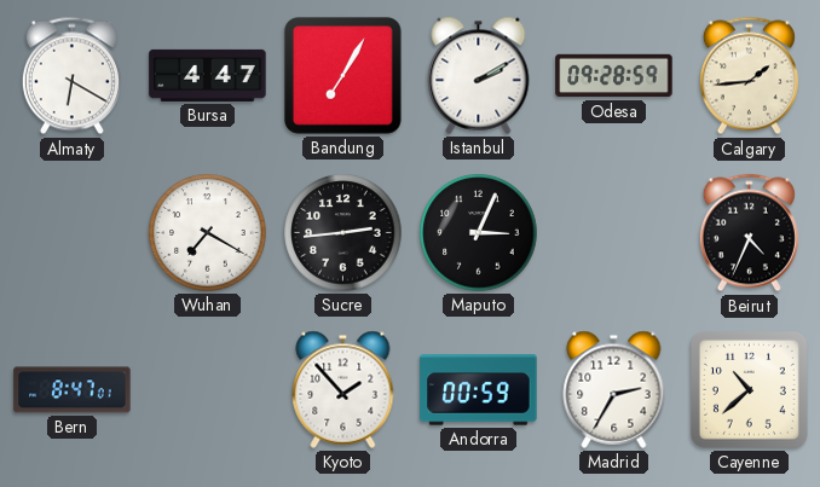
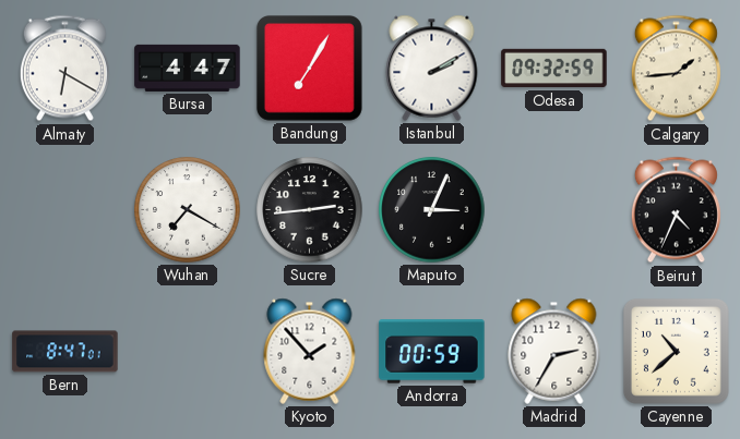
Odesa: 09:28 -> 09:32 (554, 69)
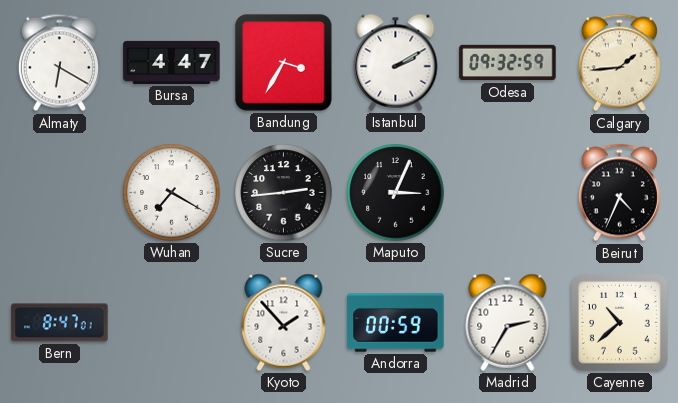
Bandung: 7:05 -> 3:35 (283, 62)
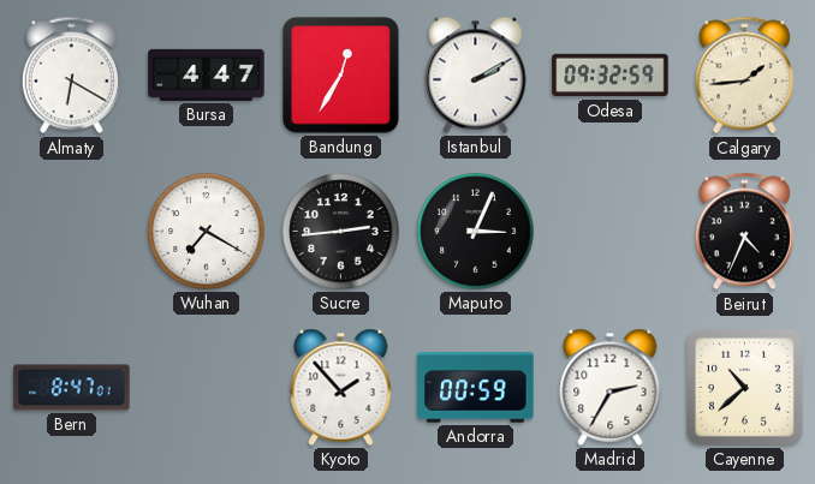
Bandung: 3:35 -> 12:35 (340, 74)
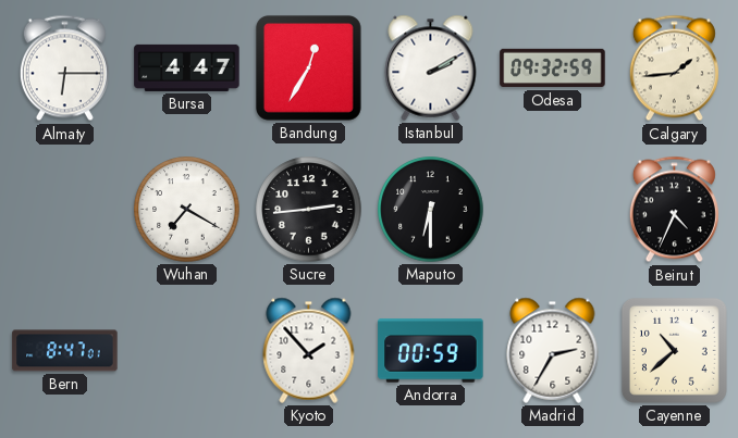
Almaty: 6:20 -> 6:15 (64, 68)
Maputo: 3:04 -> 6:30 (431, 210)
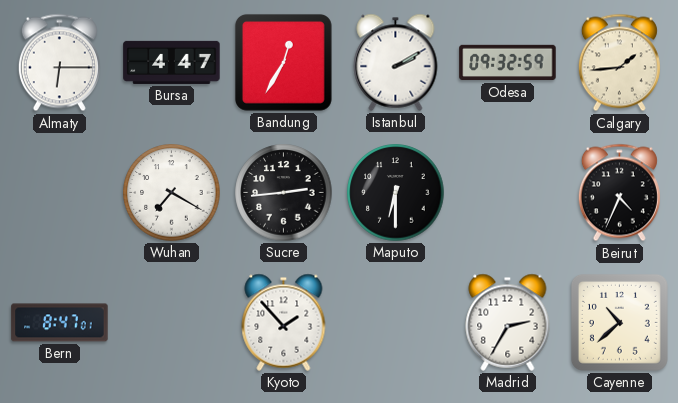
Andorra: 00:59 -> none (431, 351)
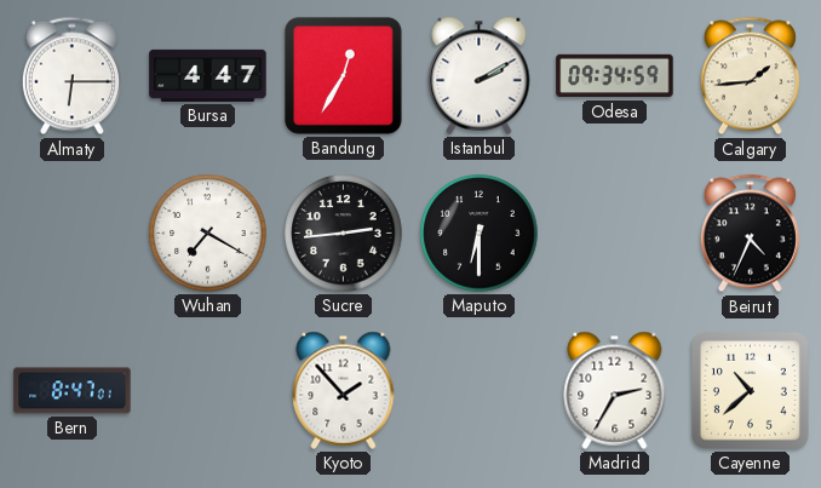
Odesa: 09:32 -> 09:34 (615, 76)
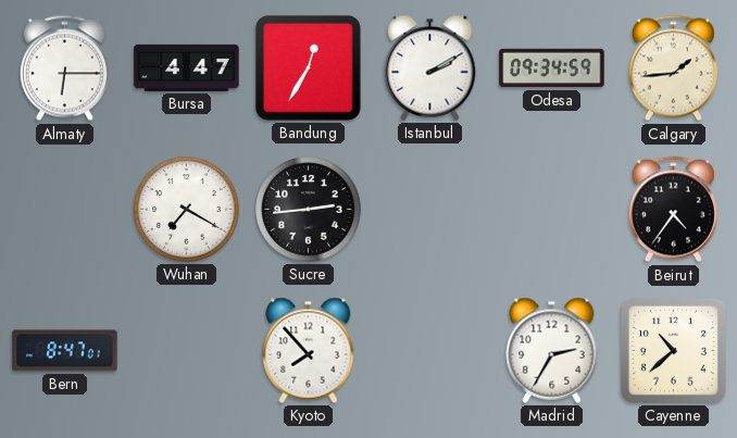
Maputo: 6:30 -> none (480, 234)
Beirut: 4:34 -> 4:36 (673, 210)
Kyoto: 1:53 -> 7:53 (309, 350)
